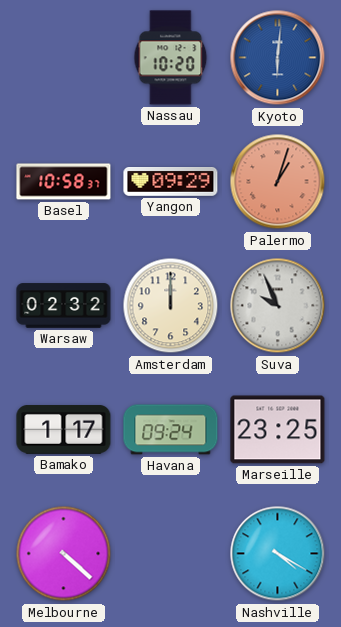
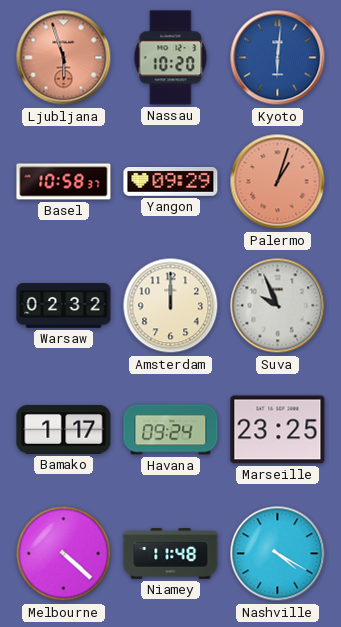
Ljubljana: none -> 5:57 (64, 58)
Niamey: none -> 11:48 (171, 554)
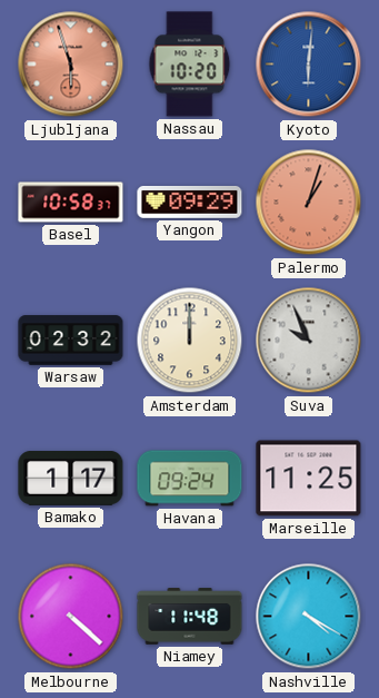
Marseille: 23:25 -> 11:25 (309, 479)
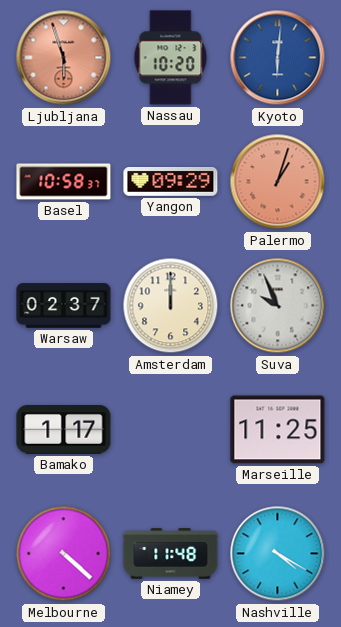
Warsaw: 02:32 -> 02:37 (64, 306)
Havana: 09:24 -> none (190, 479)
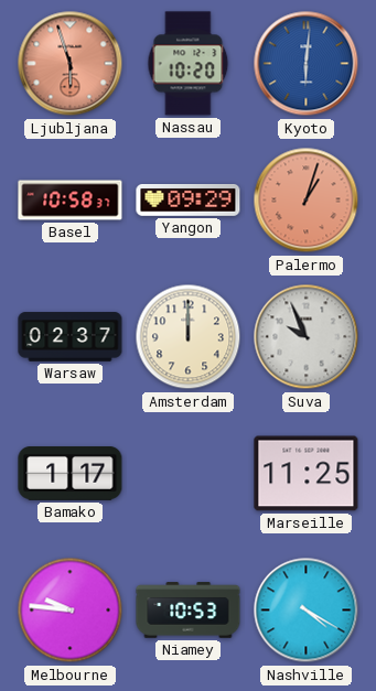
Melbourne: 4:22 -> 9:46 (71, 611)
Niamey: 11:48 -> 10:53 (189, 611)
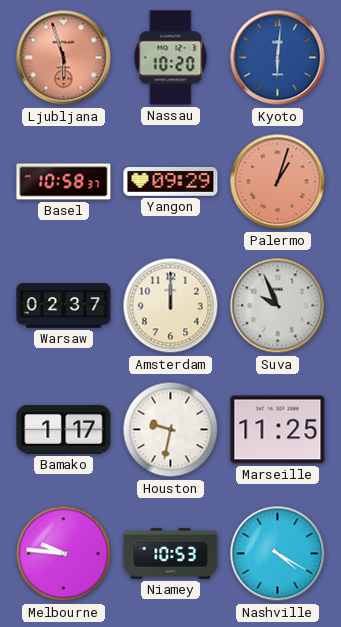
Houston: none -> 9:32 (171, 430)
